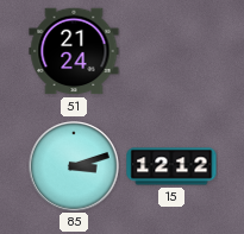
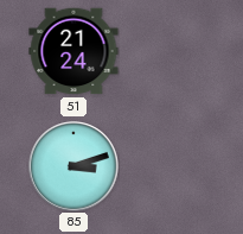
15: 12:12 -> none (171, 166)
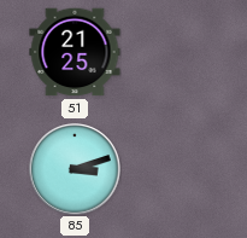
51: 21:24 -> 21:25 (75, 52)
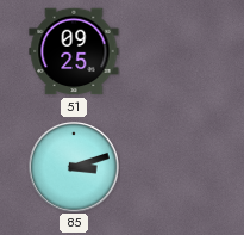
51: 21:25 -> 09:25 (74, 51)
